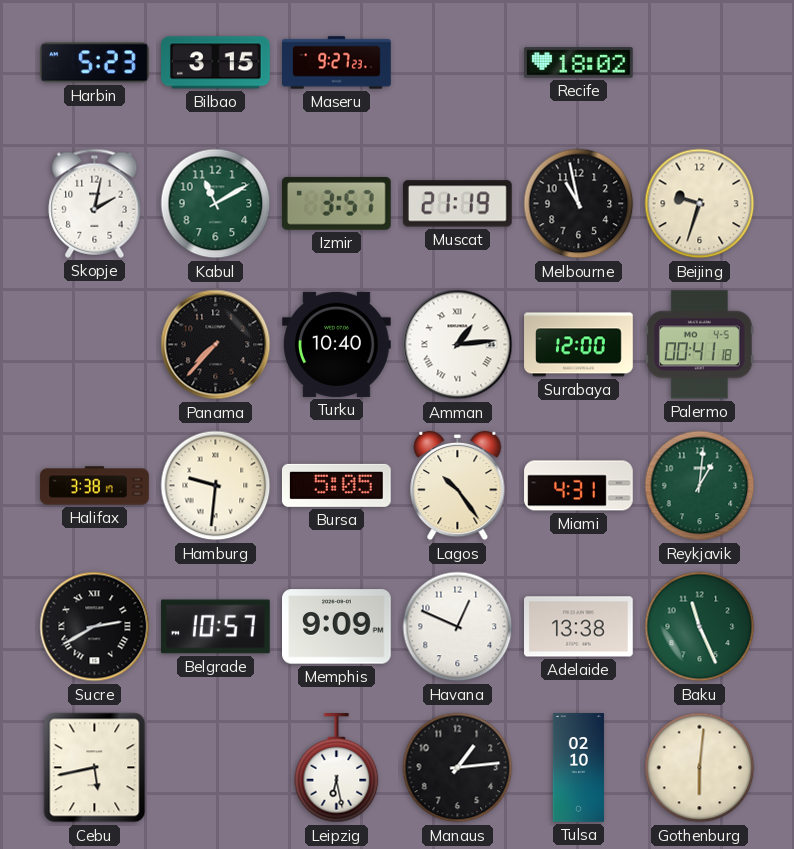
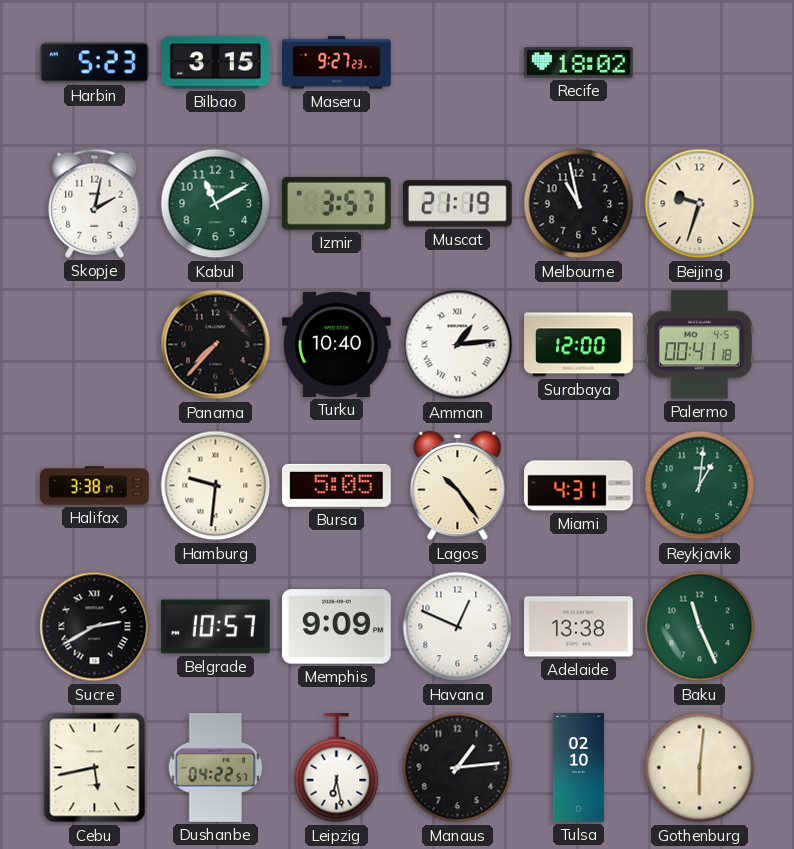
Dushanbe: none -> 04:22 (216, 768)
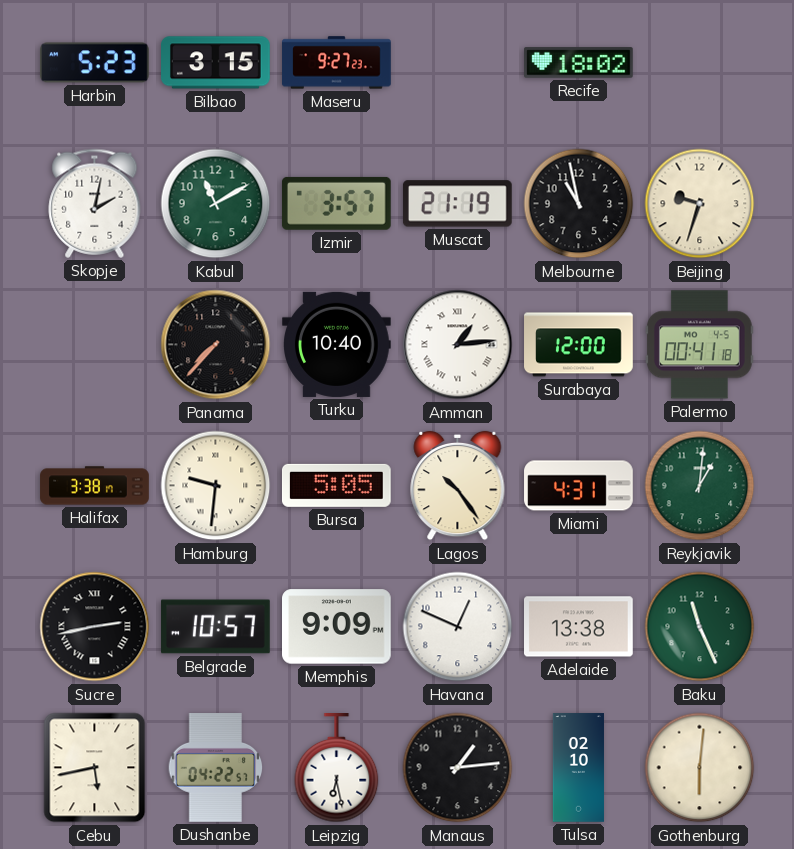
Sucre: 2:40 -> 2:43 (95, 627)
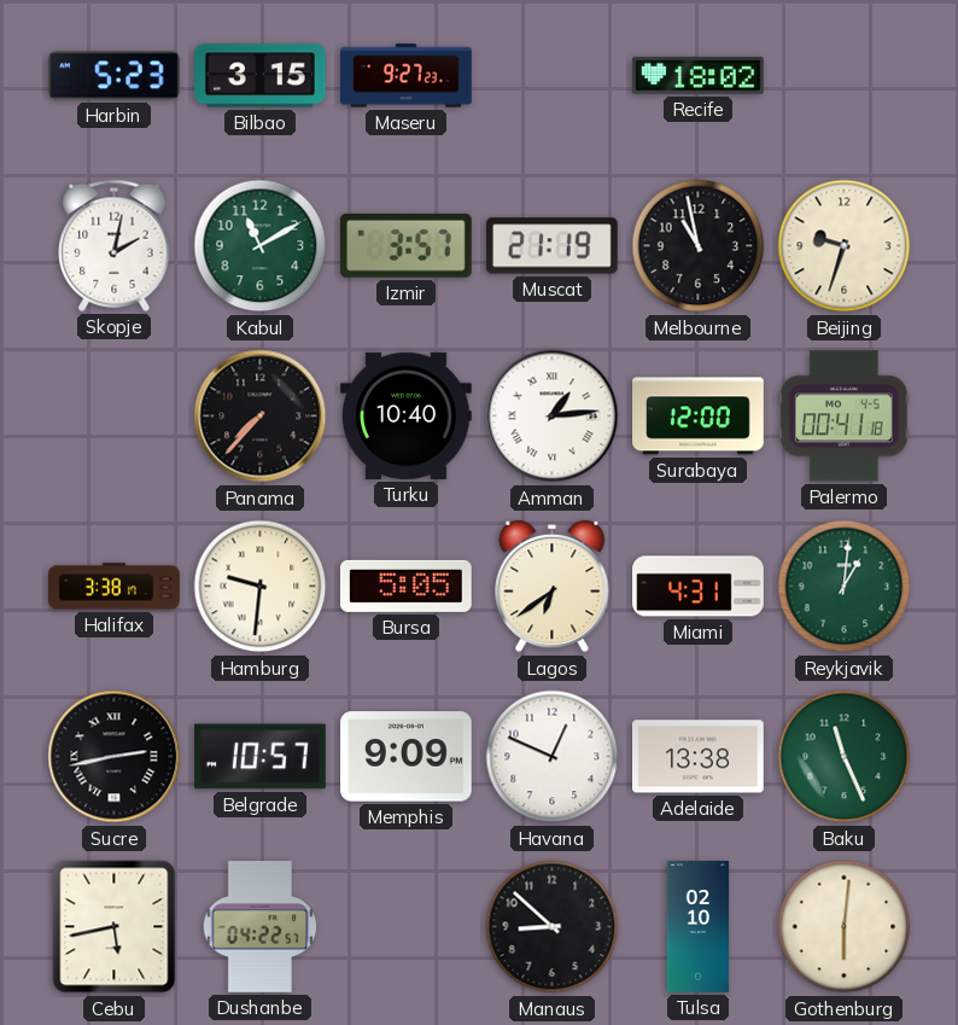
Lagos: 10:24 -> 6:39 (553, 587)
Leipzig: 6:28 -> none (337, 768)
Manaus: 1:14 -> 8:52 (553, 927)
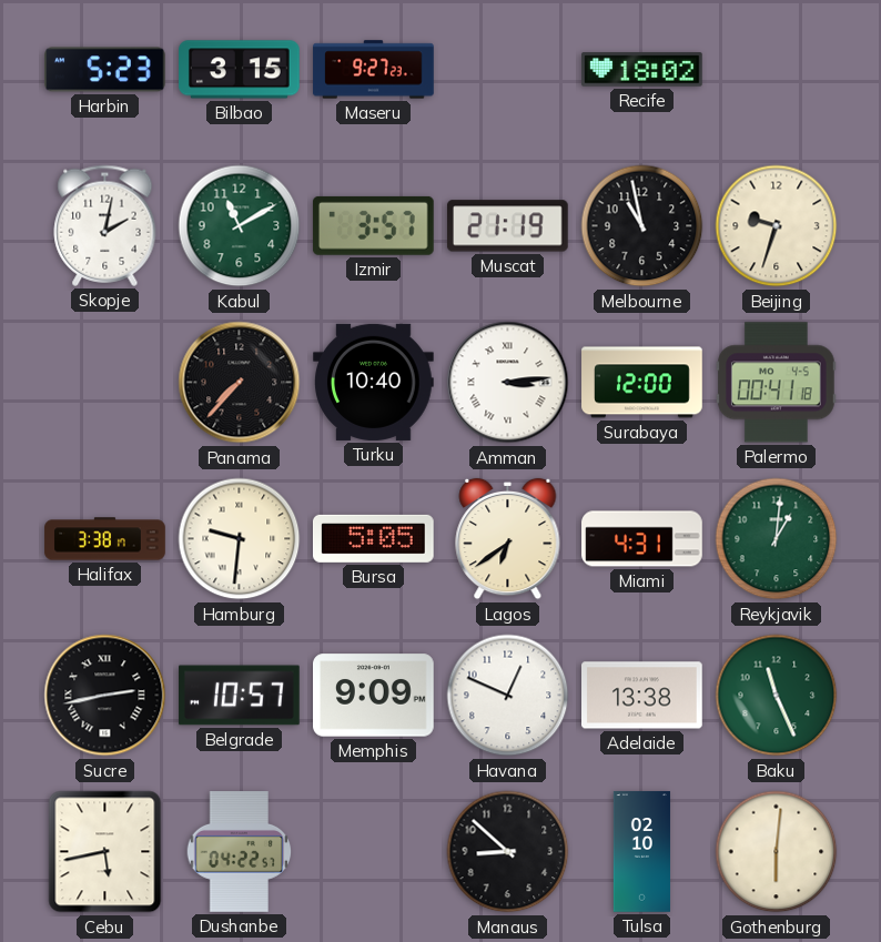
Amman: 1:14 -> 3:14 (508, 383)
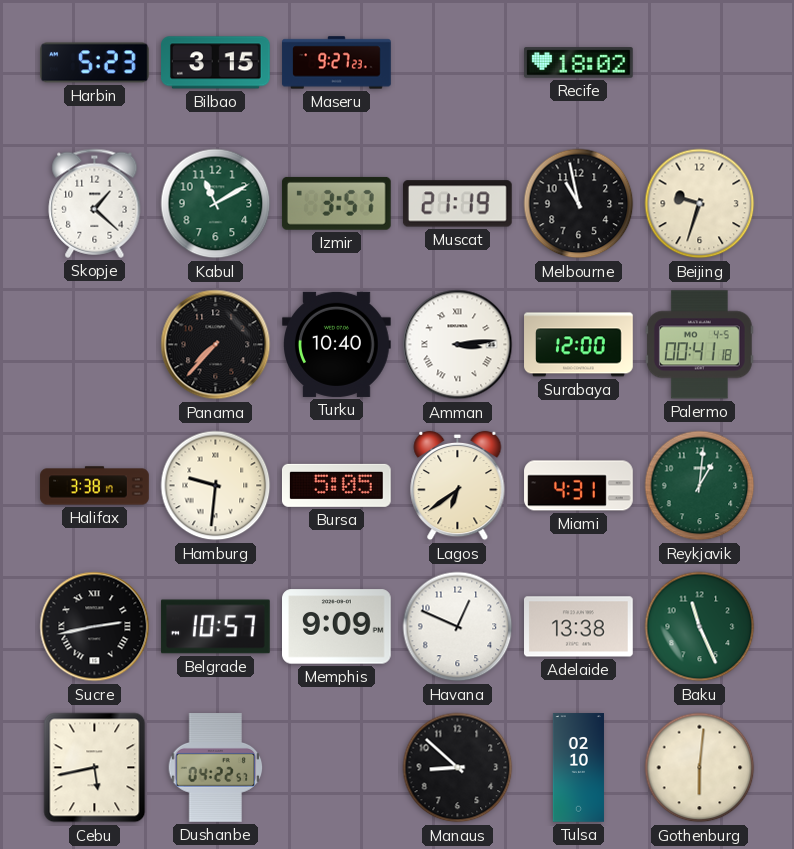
Skopje: 2:02 -> 1:22 (95, 203)
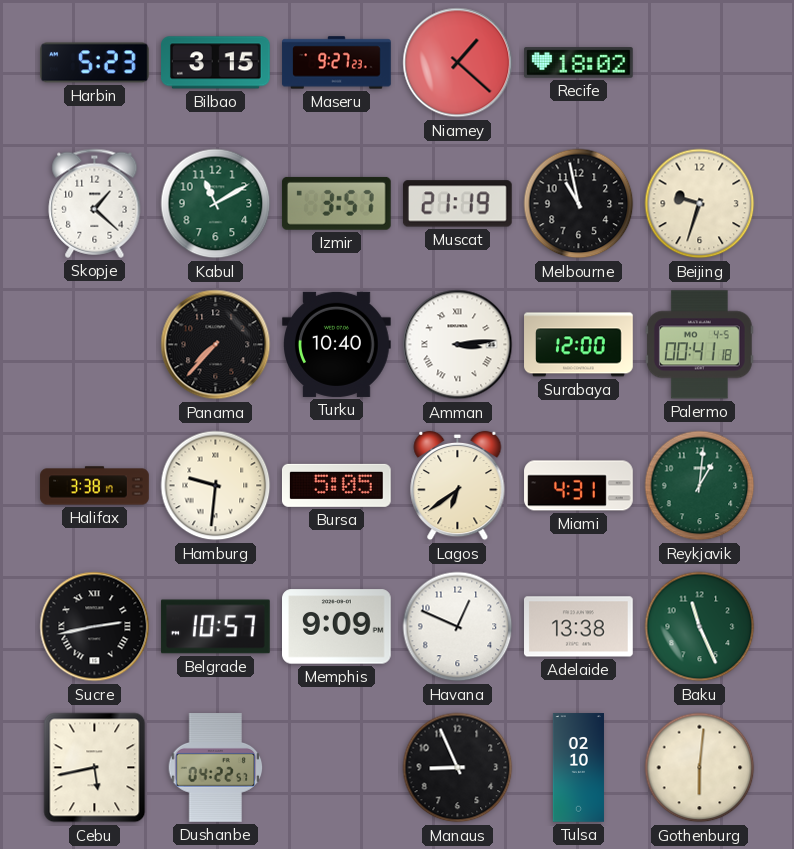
Niamey: none -> 1:22 (458, 63)
Manaus: 8:52 -> 8:56 (458, 768)
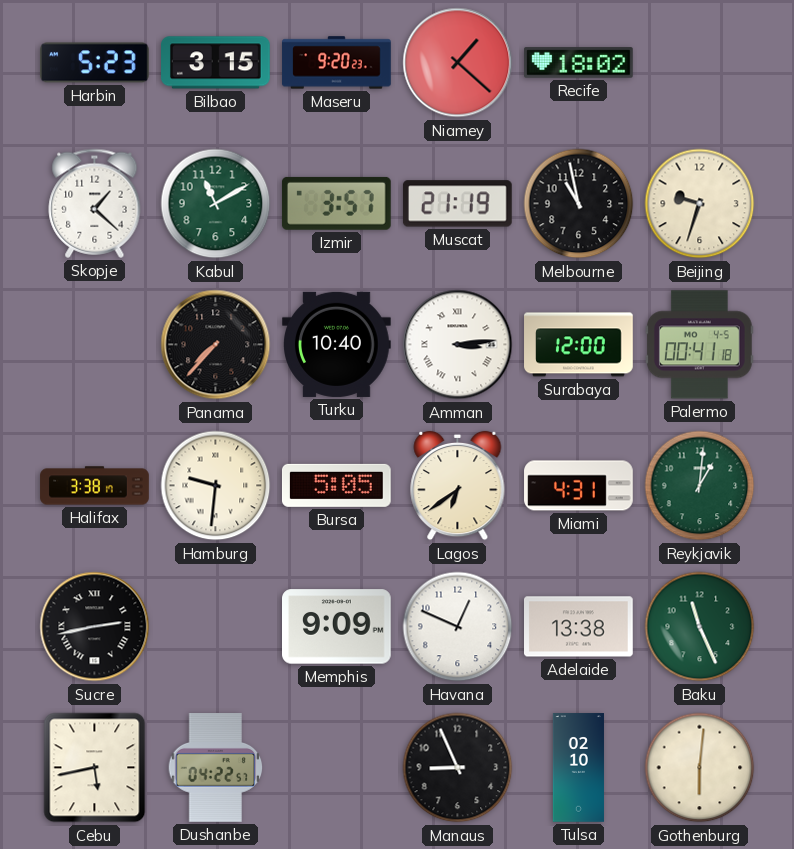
Maseru: 9:27 -> 9:20 (337, 63)
Belgrade: 10:57 -> none (216, 627)
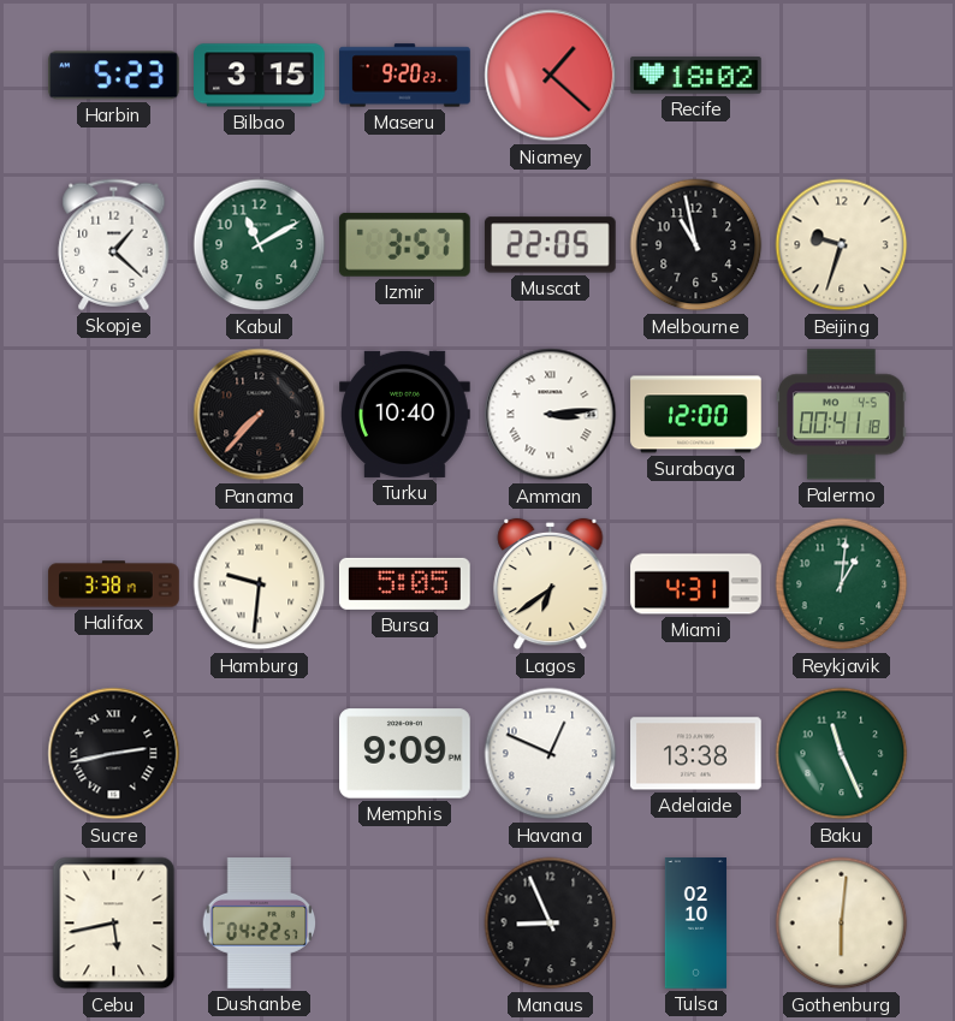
Muscat: 21:19 -> 22:05 (550, 245)
